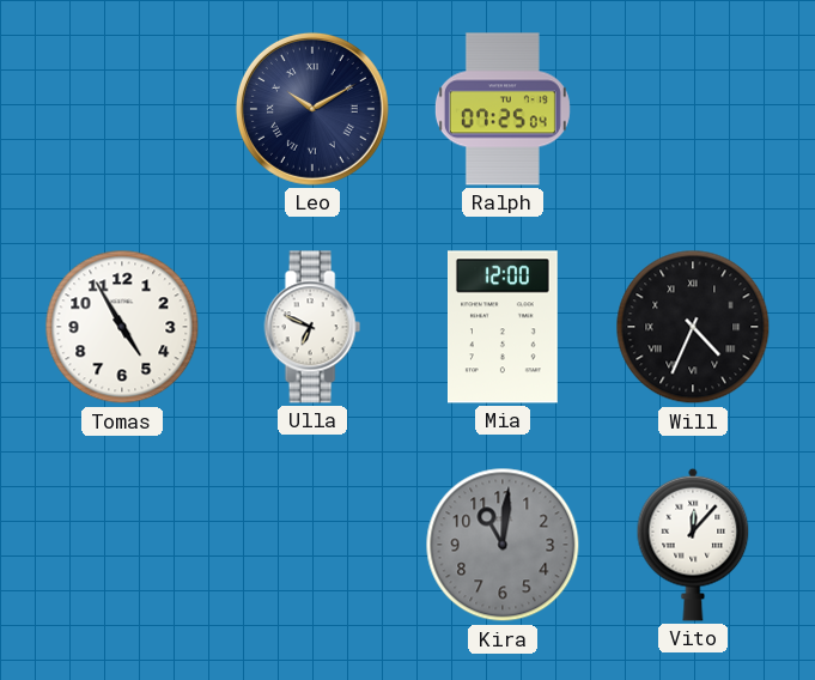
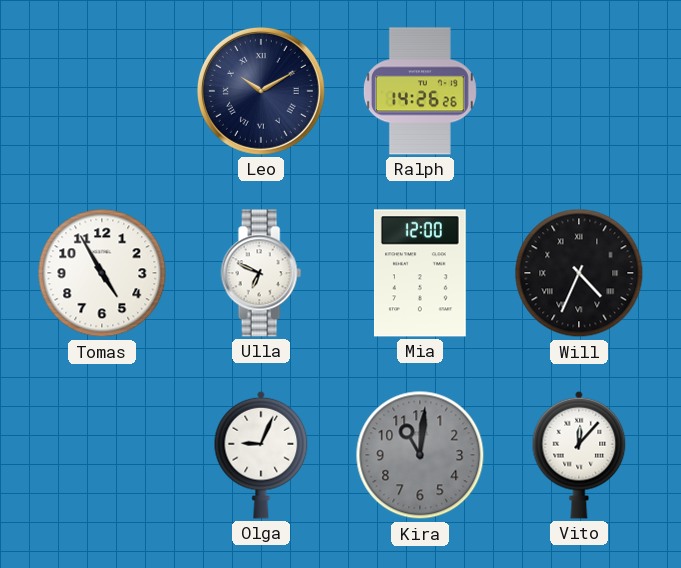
Ralph: 07:25 -> 14:26 (420, 91)
Olga: none -> 9:04 (261, 455)
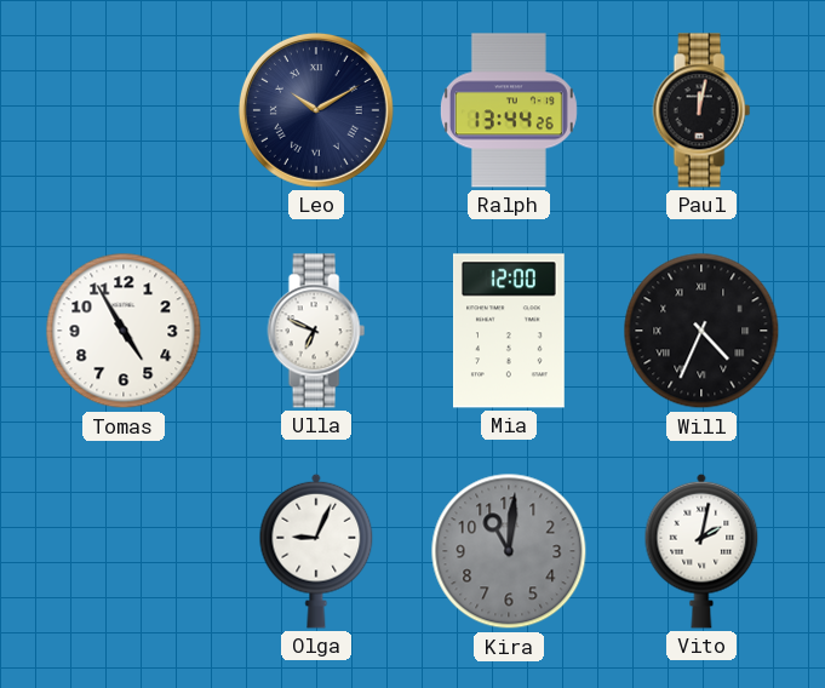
Ralph: 14:26 -> 13:44 (509, 110)
Paul: none -> 12:02 (701, 110)
Vito: 12:07 -> 2:02 (701, 551)
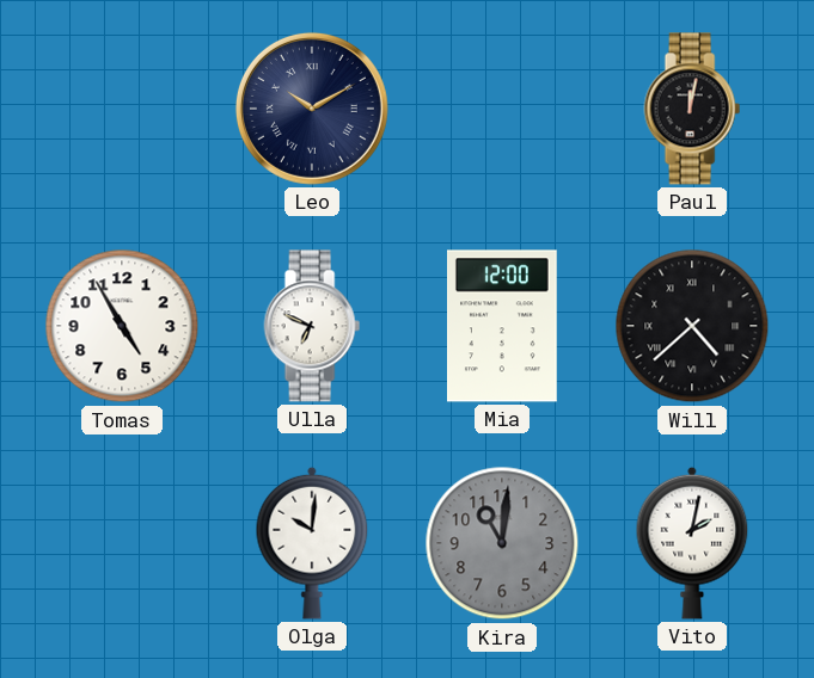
Ralph: 13:44 -> none (509, 110)
Will: 4:34 -> 4:38 (692, 326)
Olga: 9:04 -> 10:01 (312, 543)
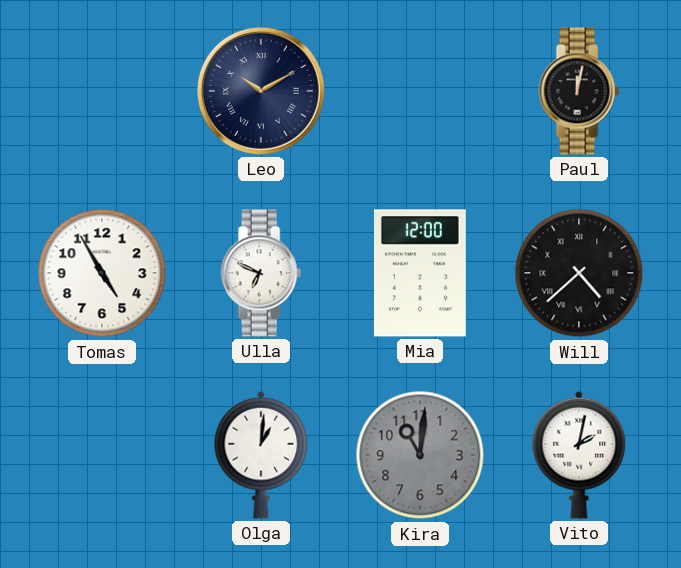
Olga: 10:01 -> 1:01 (261, 455)
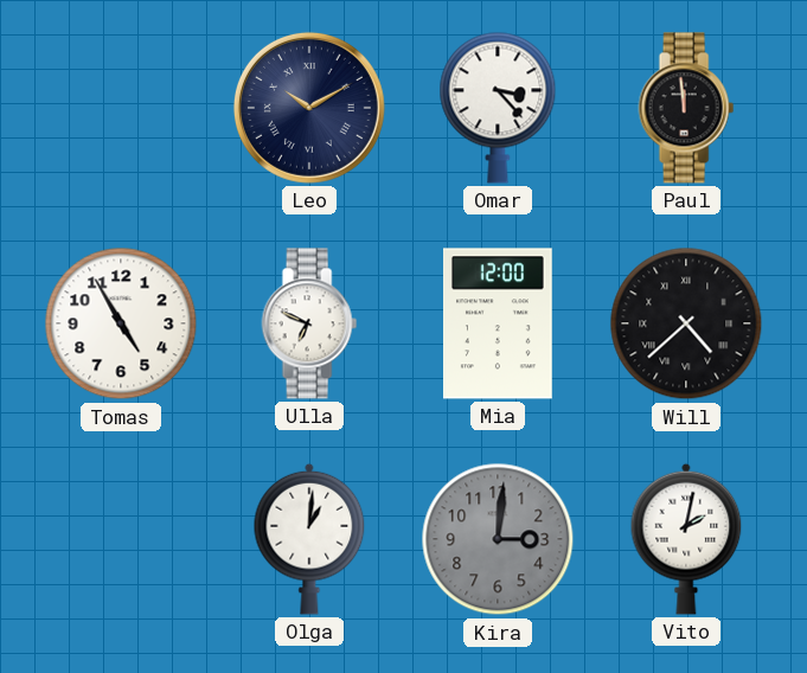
Omar: none -> 3:23 (498, 108)
Paul: 12:02 -> 11:59 (686, 108)
Kira: 11:01 -> 3:01 (498, 539)
